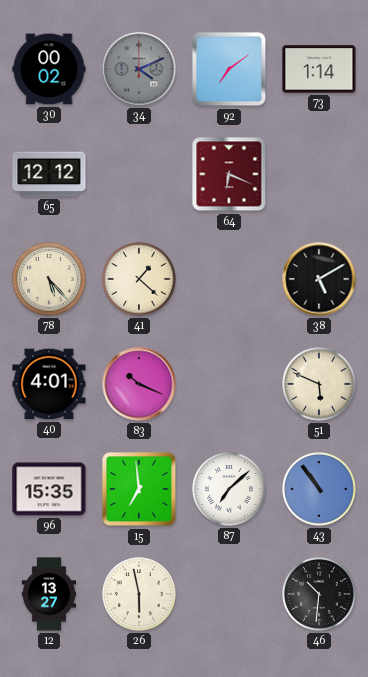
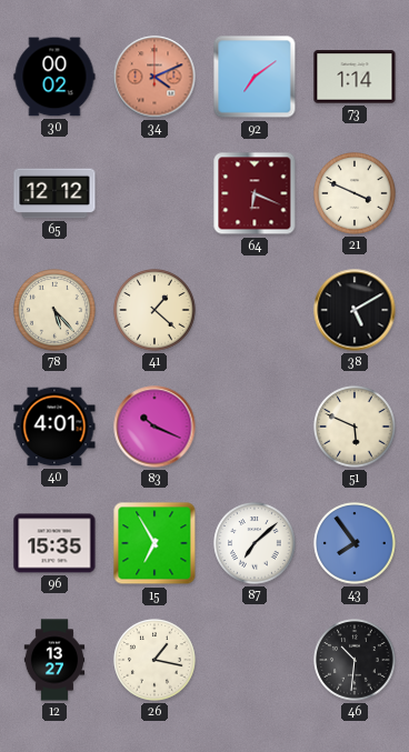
34 dial: grey -> salmon (154, 77)
21: none -> 3:49 (355, 193)
15: 6:59 -> 6:55 (154, 543)
43: 10:54 -> 7:54 (355, 543)
26: 5:58 -> 1:17 (154, 660)
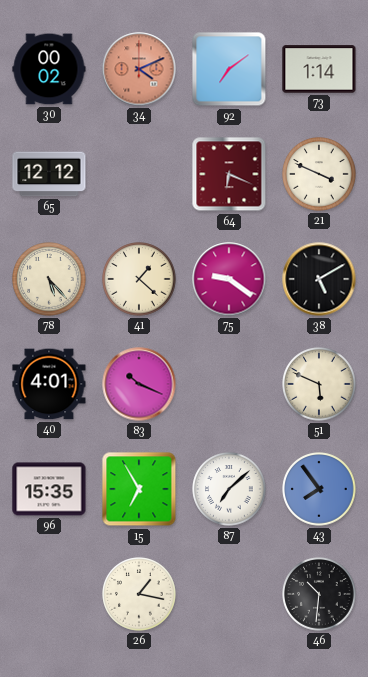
75: none -> 9:21 (229, 279)
12: 13:27 -> none (54, 660)
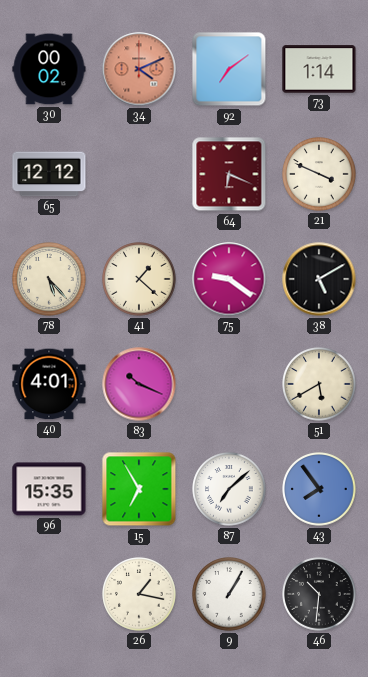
51: 5:49 -> 5:40 (319, 384)
9: none -> 1:05 (229, 594)
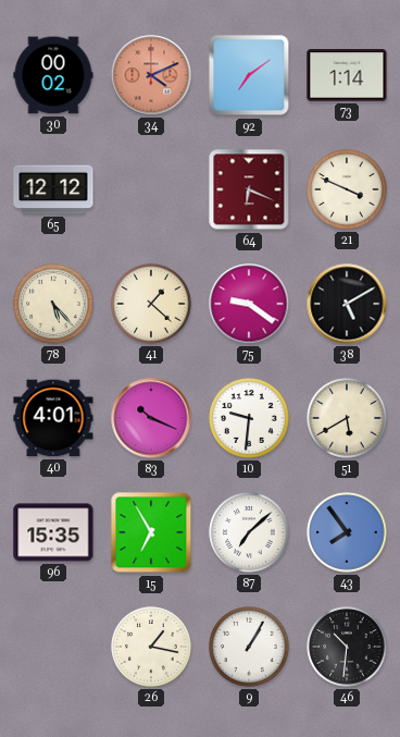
10: none -> 9:31 (249, 418)
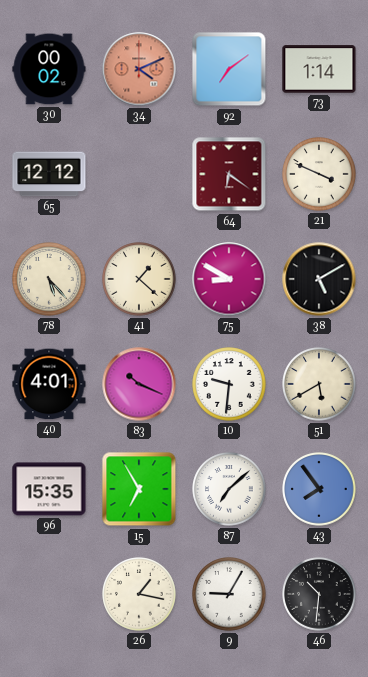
64: 6:19 -> 6:21 (229, 174)
75: 9:21 -> 8:50 (229, 279)
9: 1:05 -> 9:05 (229, 594)
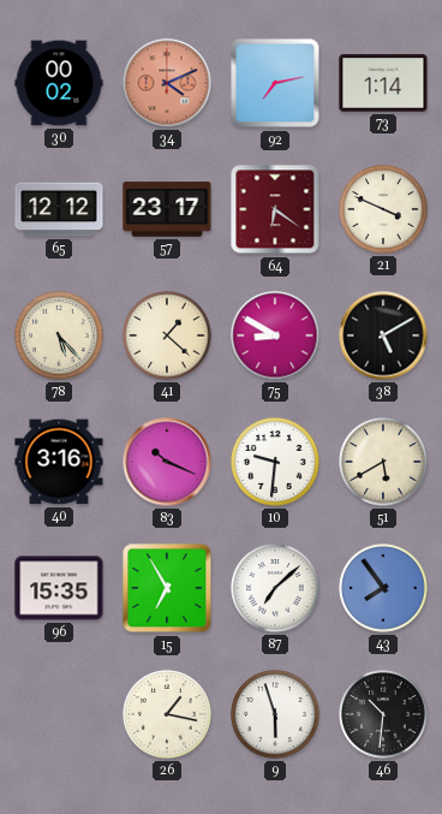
92: 7:09 -> 7:13 (275, 83)
57: none -> 23:17 (167, 209)
40: 4:01 -> 3:16 (59, 462)
9: 9:05 -> 5:57 (275, 714)
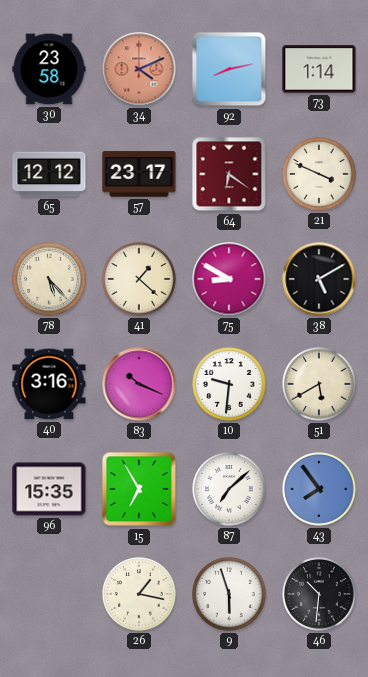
30: 00:02 -> 23:58 (49, 69)
92: 7:13 -> 8:13 (229, 69)
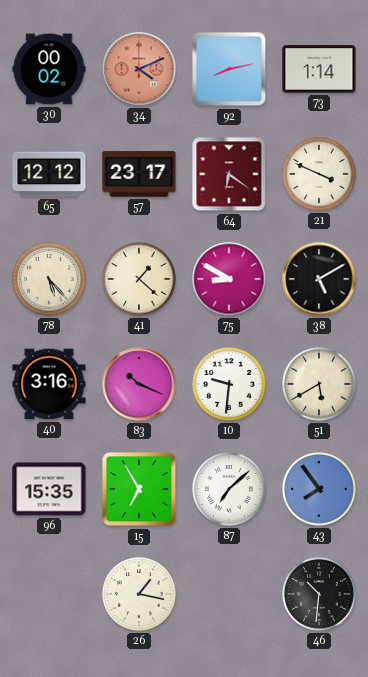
30: 23:58 -> 00:02 (49, 69)
9: 5:57 -> none (229, 594)
